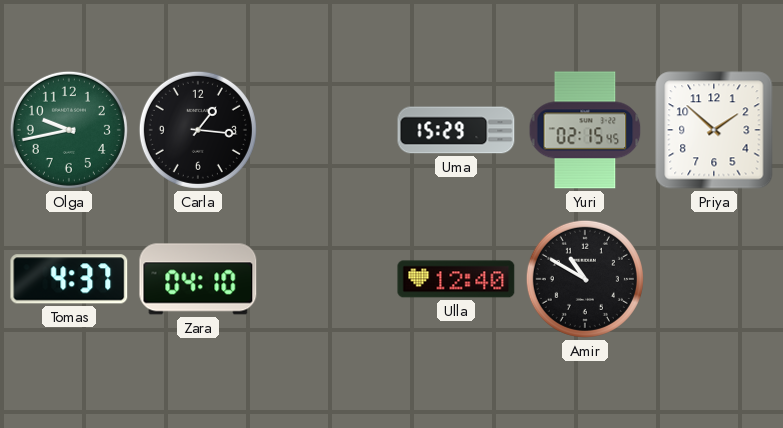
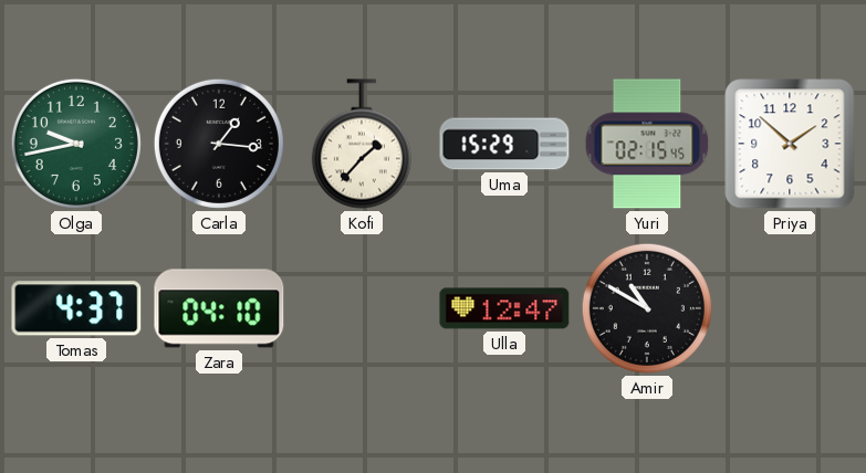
Kofi: none -> 1:37 (362, 144)
Ulla: 12:40 -> 12:47 (504, 308)
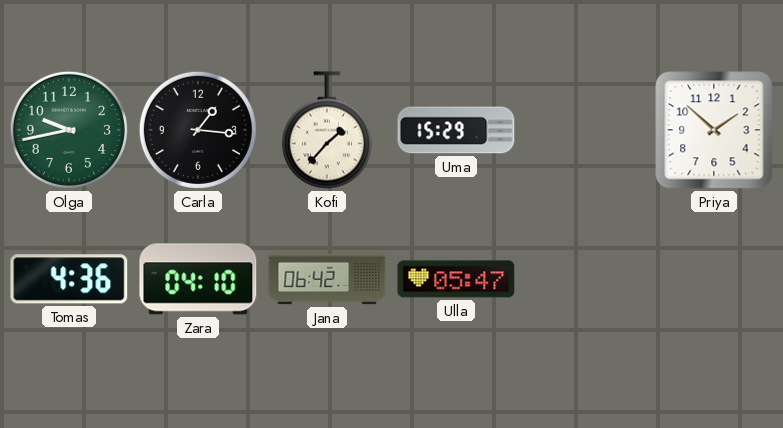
Yuri: 02:15 -> none (647, 144)
Tomas: 4:37 -> 4:36 (69, 279)
Jana: none -> 06:42 (327, 279)
Ulla: 12:47 -> 05:47 (456, 279)
Amir: 10:50 -> none (647, 308)
